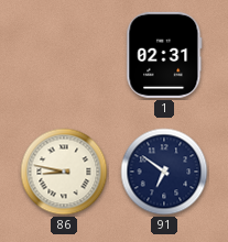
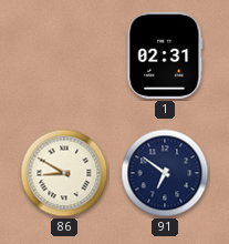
86: 8:47 -> 8:50 (64, 173)
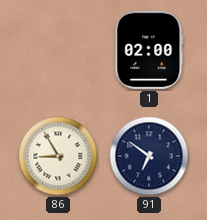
1: 02:31 -> 02:00 (149, 50)
86: 8:50 -> 8:55 (58, 156)
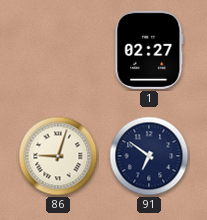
1: 02:00 -> 02:27 (149, 50)
86: 8:55 -> 9:03 (58, 156)
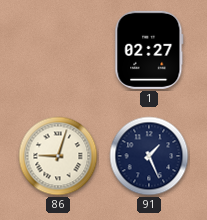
91: 6:51 -> 1:26 (149, 156)
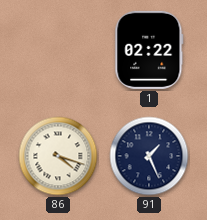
1: 02:27 -> 02:22 (149, 50)
86: 9:03 -> 4:18 (58, 156)
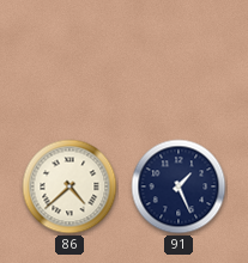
1: 02:22 -> none (149, 50)
86: 4:18 -> 4:38 (69, 186)
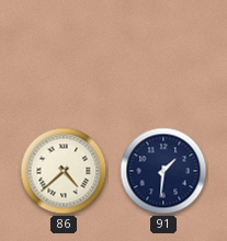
91: 1:26 -> 1:31 (163, 171)
